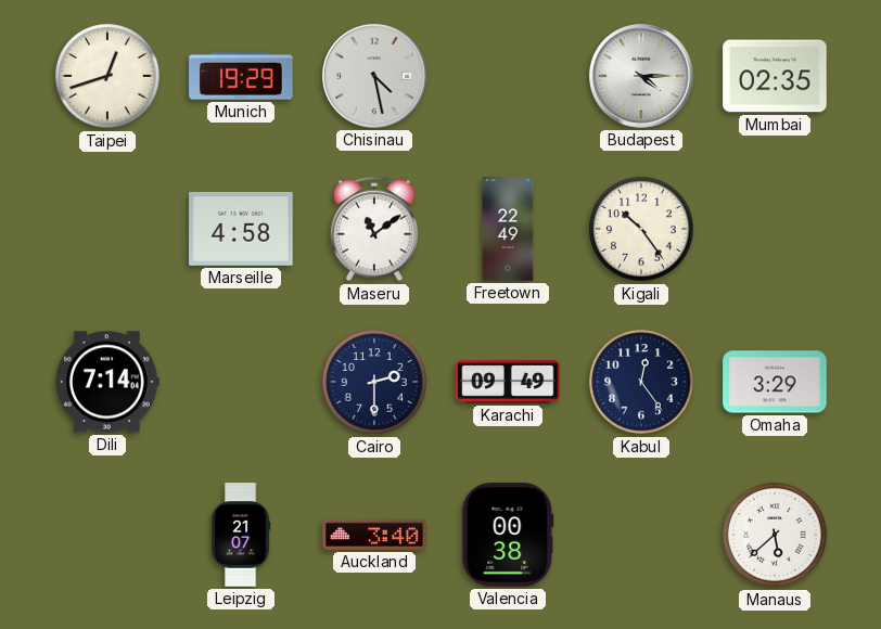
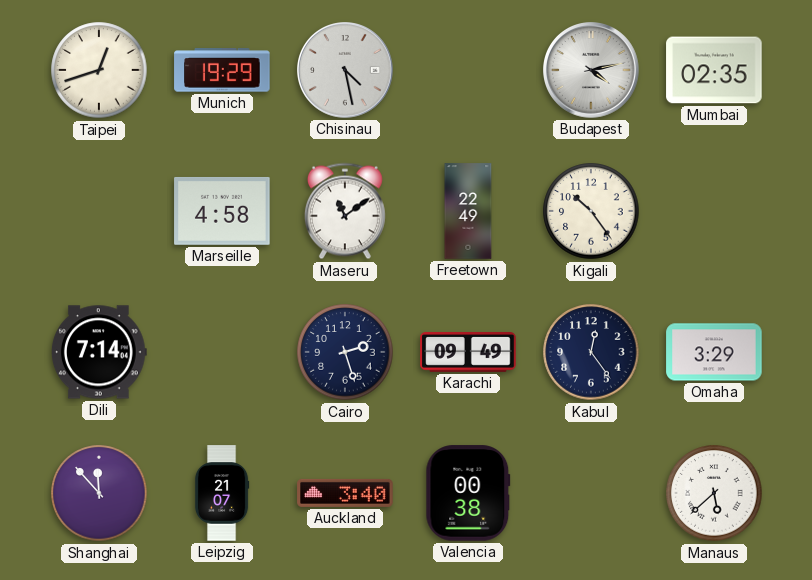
Budapest: 4:15 -> 4:13 (591, 70)
Cairo: 2:30 -> 2:27 (345, 352)
Shanghai: none -> 11:53 (99, 493)
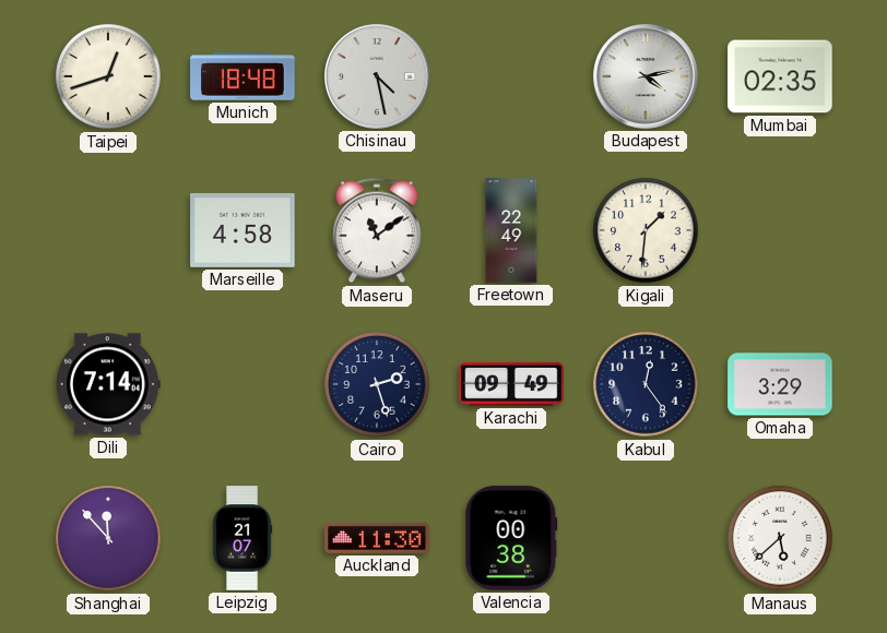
Munich: 19:29 -> 18:48 (243, 76)
Kigali: 10:24 -> 1:31 (646, 230)
Auckland: 3:40 -> 11:30 (377, 538)
